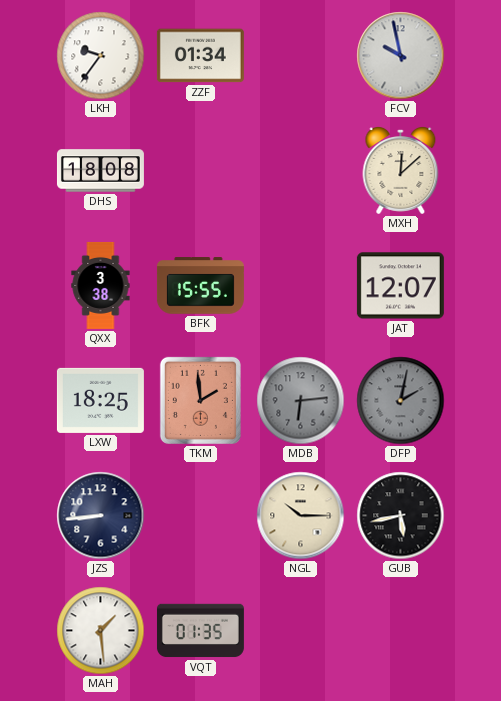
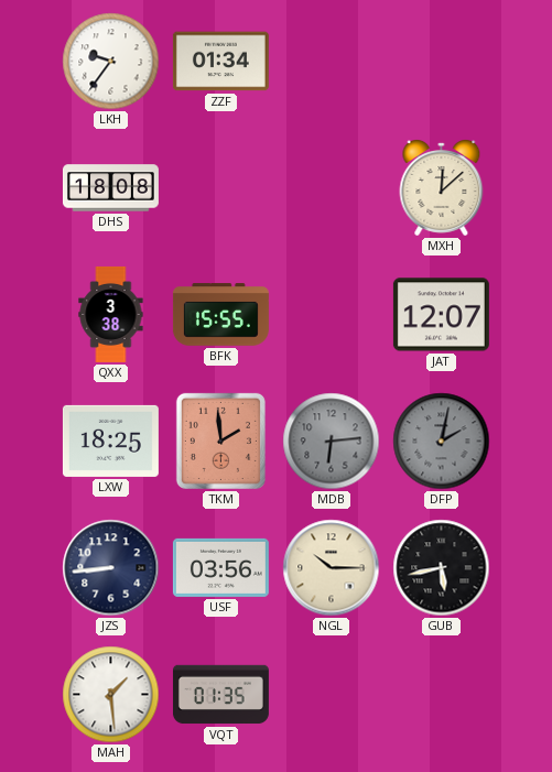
FCV: 9:58 -> none (401, 56)
USF: none -> 03:56 (220, 567)
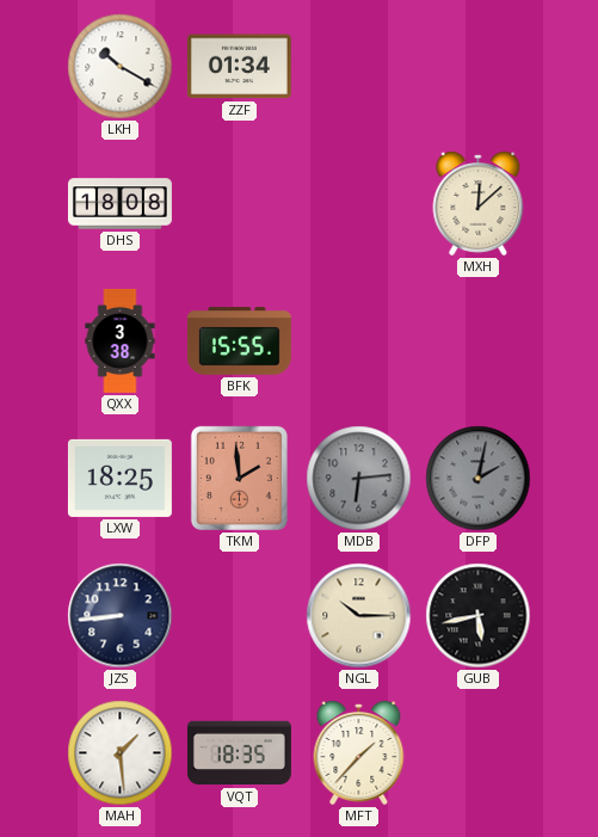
LKH: 9:36 -> 10:20 (121, 67)
JAT: 12:07 -> none (441, 315)
USF: 03:56 -> none (220, 567)
VQT: 01:35 -> 18:35 (239, 753)
MFT: none -> 1:37 (359, 753)
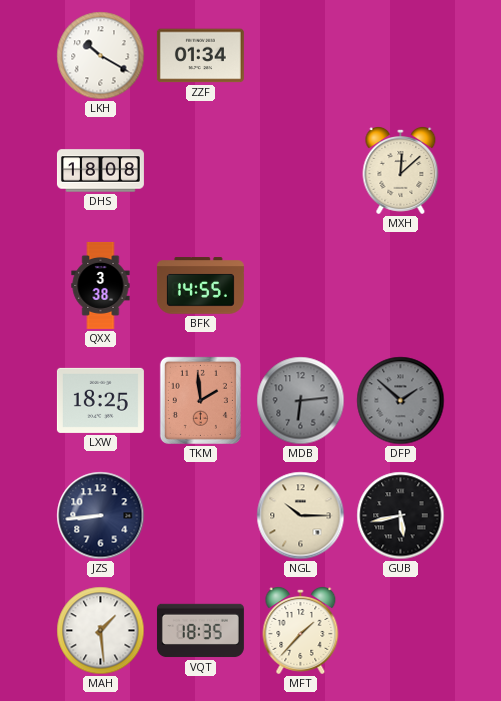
BFK: 15:55 -> 14:55 (200, 286)
DFP: 2:02 -> 1:52 (401, 401)
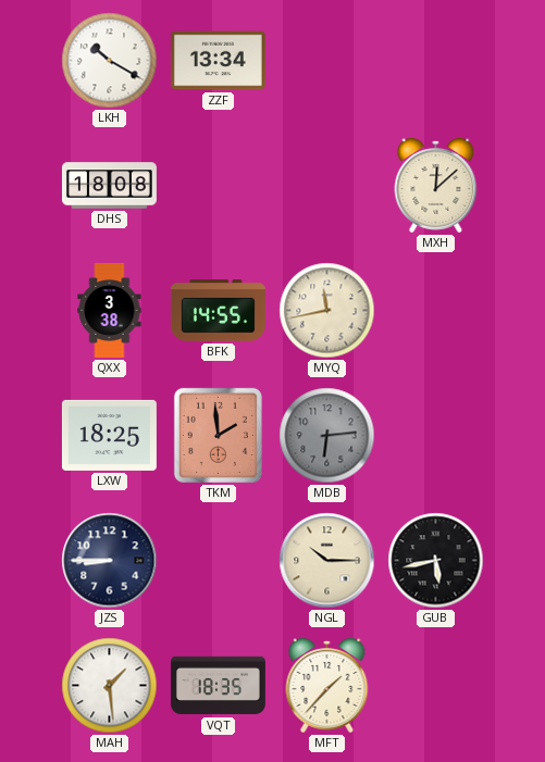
ZZF: 01:34 -> 13:34 (218, 61)
MYQ: none -> 11:43 (327, 311)
DFP: 1:52 -> none (401, 401)
JZS: 8:44 -> 8:45 (110, 561)
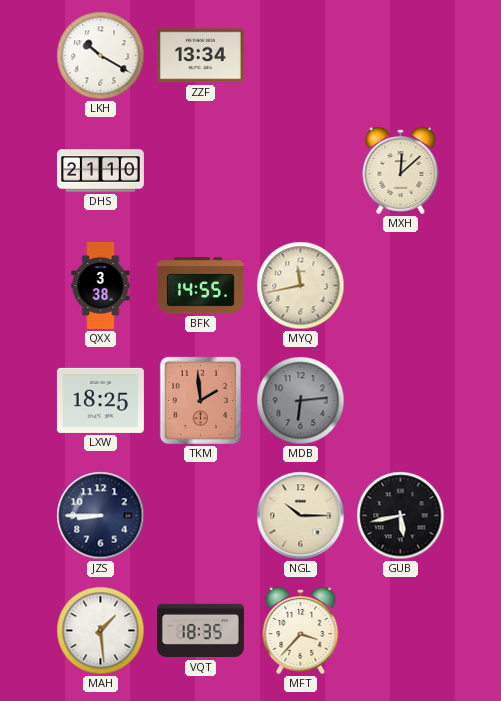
DHS: 18:08 -> 21:10 (100, 171)
MFT: 1:37 -> 3:37 (301, 631)
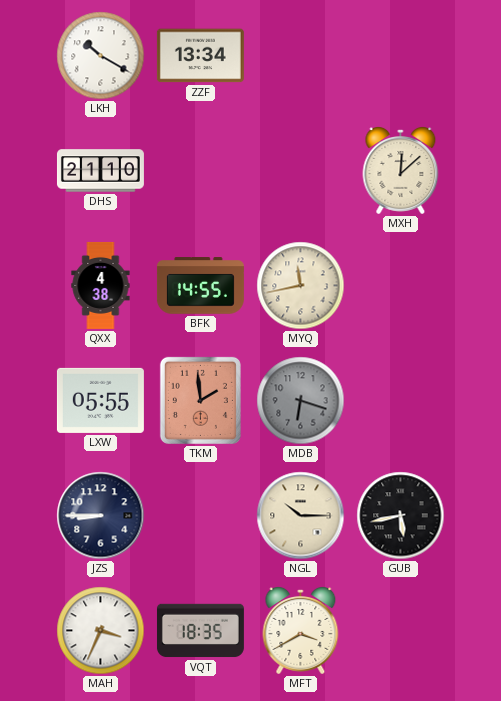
QXX: 3:38 -> 4:38 (101, 285)
LXW: 18:25 -> 05:55 (100, 400)
MDB: 6:14 -> 6:18 (301, 401)
MAH: 1:29 -> 3:34 (101, 631)
MFT: 3:37 -> 3:40 (301, 631)
